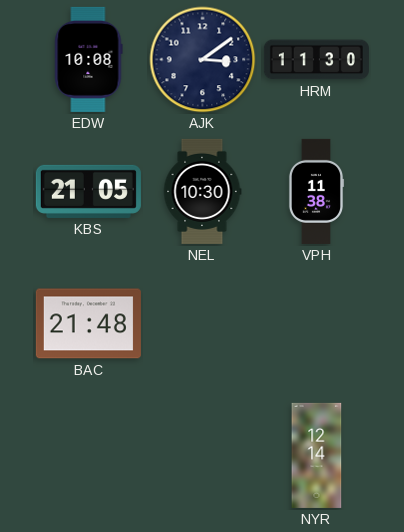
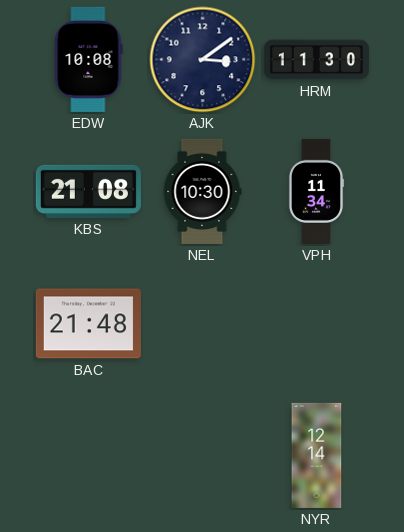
KBS: 21:05 -> 21:08 (88, 191)
VPH: 11:38 -> 11:34 (316, 191)
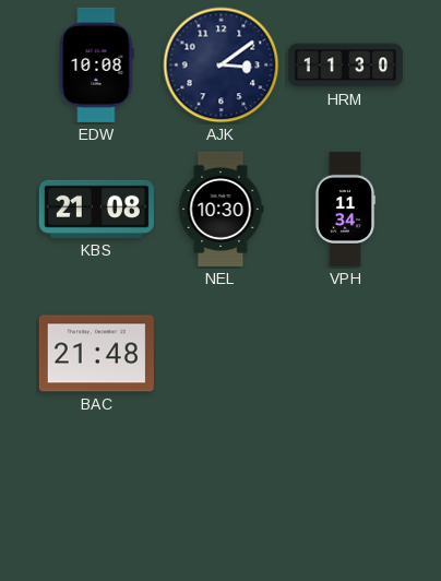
NYR: 12:14 -> none (317, 455)
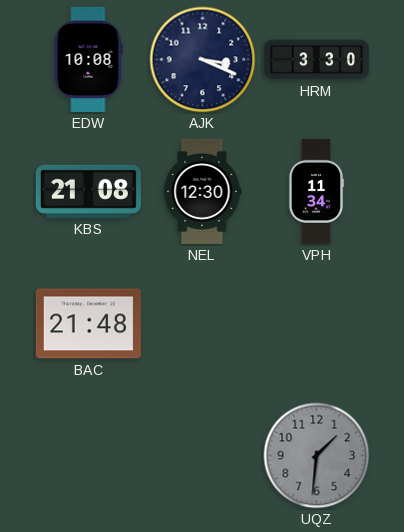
AJK: 3:09 -> 3:19 (203, 60)
HRM: 11:30 -> 3:30 (316, 60)
NEL: 10:30 -> 12:30 (202, 191)
UQZ: none -> 1:31 (317, 456)
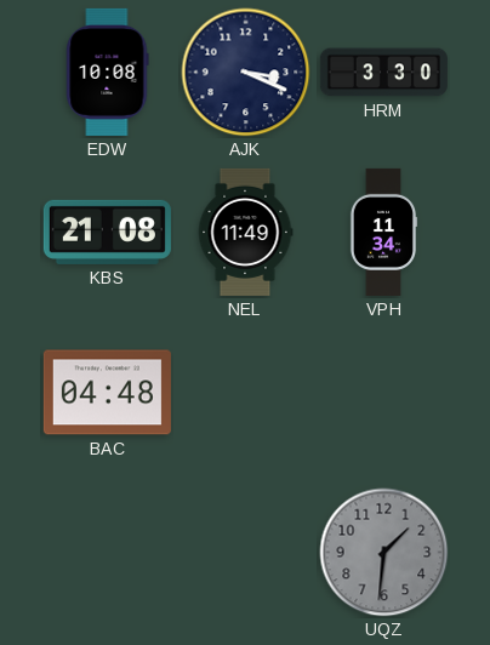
NEL: 12:30 -> 11:49 (245, 232)
BAC: 21:48 -> 04:48 (107, 393)
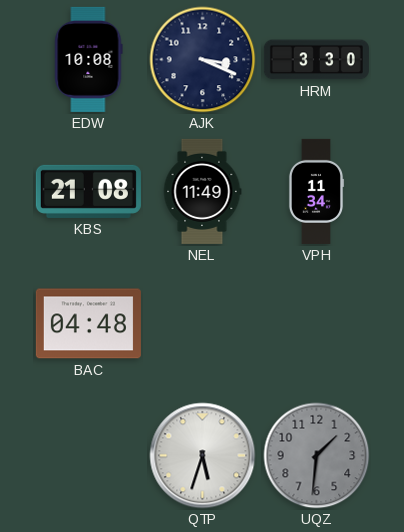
QTP: none -> 5:33 (203, 456)
